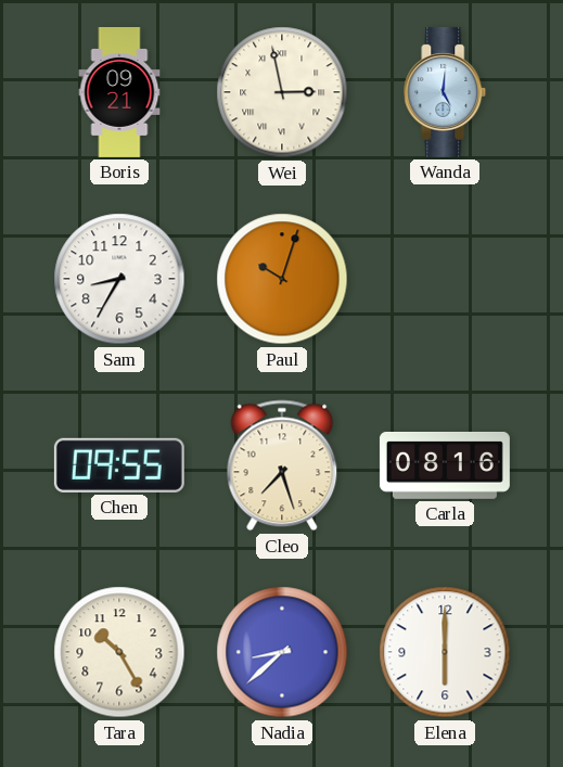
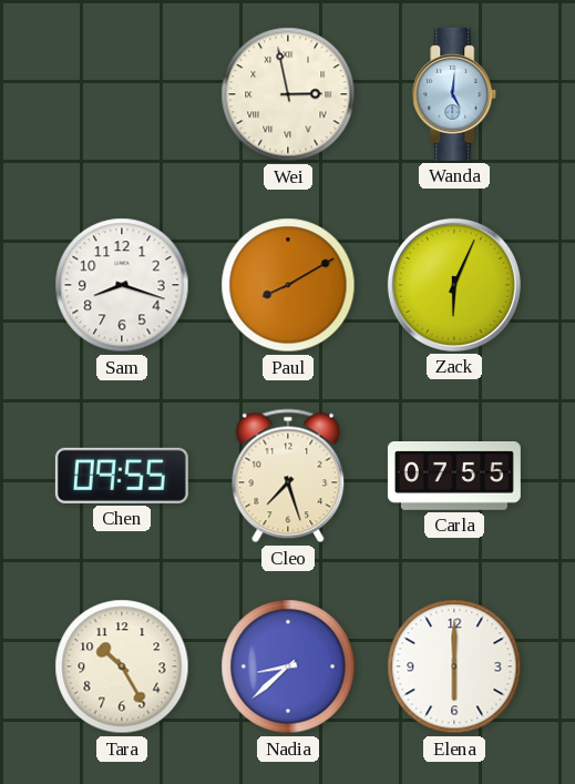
Boris: 09:21 -> none (119, 92)
Sam: 8:35 -> 8:18 (122, 285)
Paul: 10:03 -> 8:10 (288, 285)
Zack: none -> 6:04 (454, 285)
Carla: 08:16 -> 07:55 (454, 476)
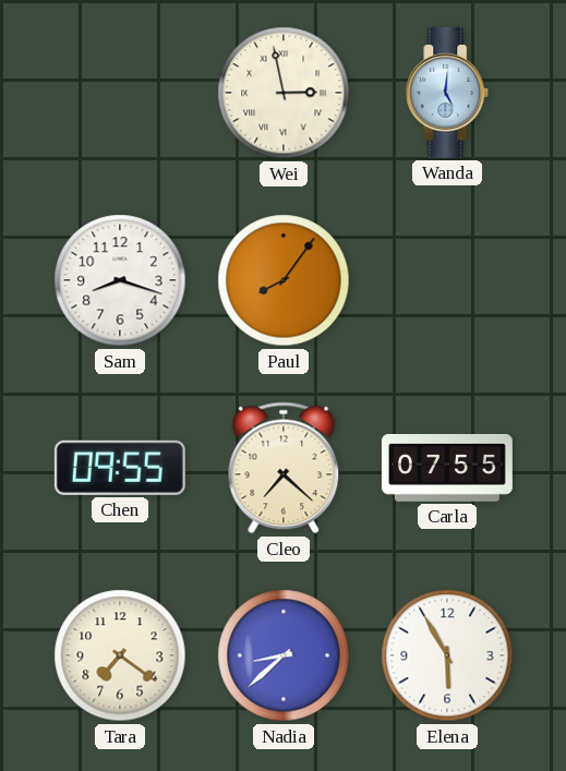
Paul: 8:10 -> 8:06 (284, 280)
Zack: 6:04 -> none (454, 285)
Cleo: 7:27 -> 7:22 (284, 468)
Tara: 10:25 -> 7:21 (120, 655)
Elena: 6:00 -> 5:55 (447, 655)
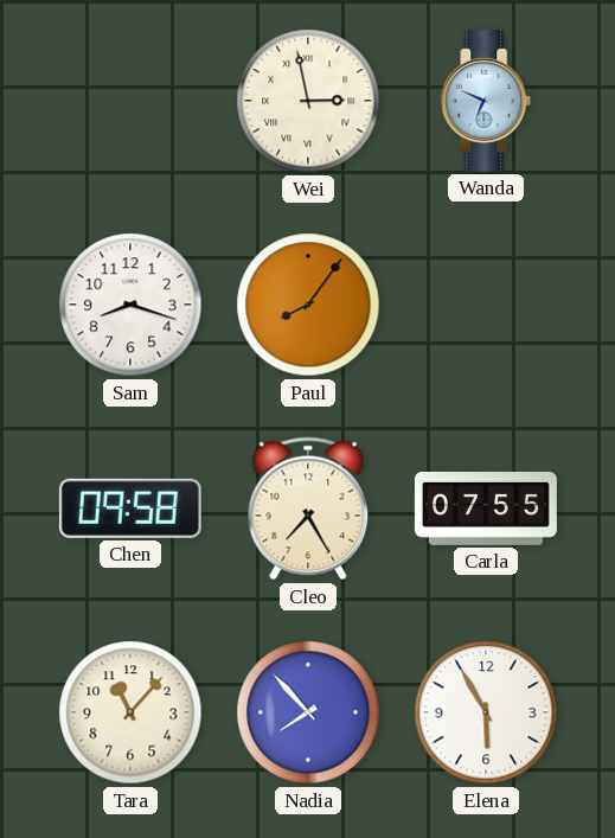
Wanda: 5:01 -> 6:49 (486, 101)
Chen: 09:55 -> 09:58 (130, 508)
Cleo: 7:22 -> 7:25 (308, 508)
Tara: 7:21 -> 11:07 (130, 712)
Nadia: 8:38 -> 7:53 (308, 712)
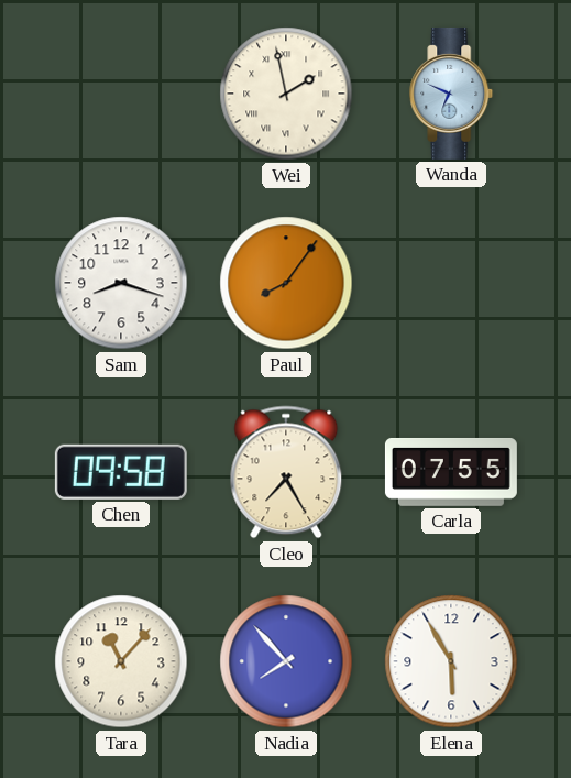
Wei: 2:58 -> 1:58 (286, 94)
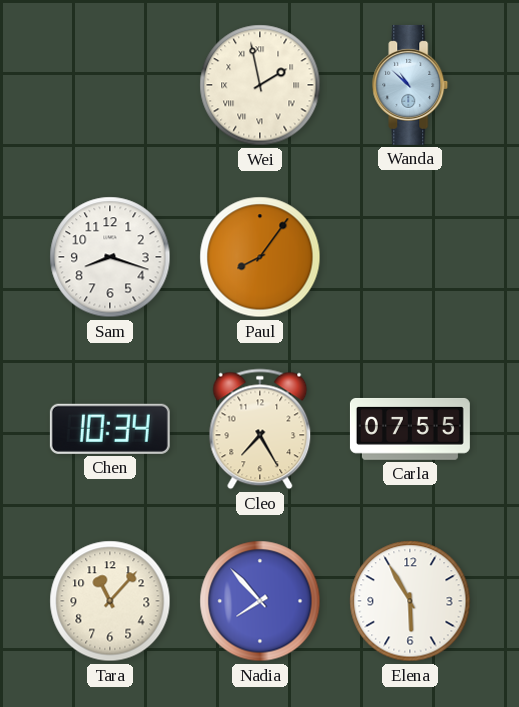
Wanda: 6:49 -> 10:52 (410, 85)
Chen: 09:58 -> 10:34 (110, 429)
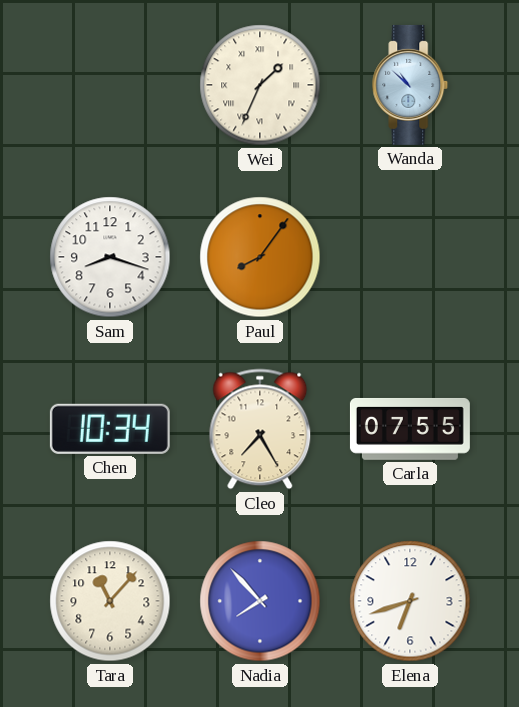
Wei: 1:58 -> 1:34 (260, 85)
Elena: 5:55 -> 6:42 (410, 601)
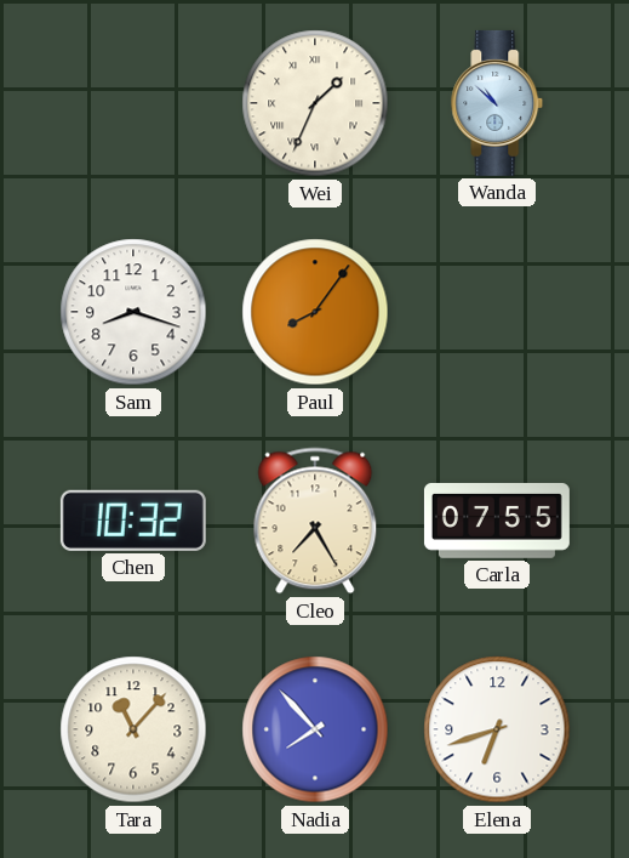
Chen: 10:34 -> 10:32 (133, 521)
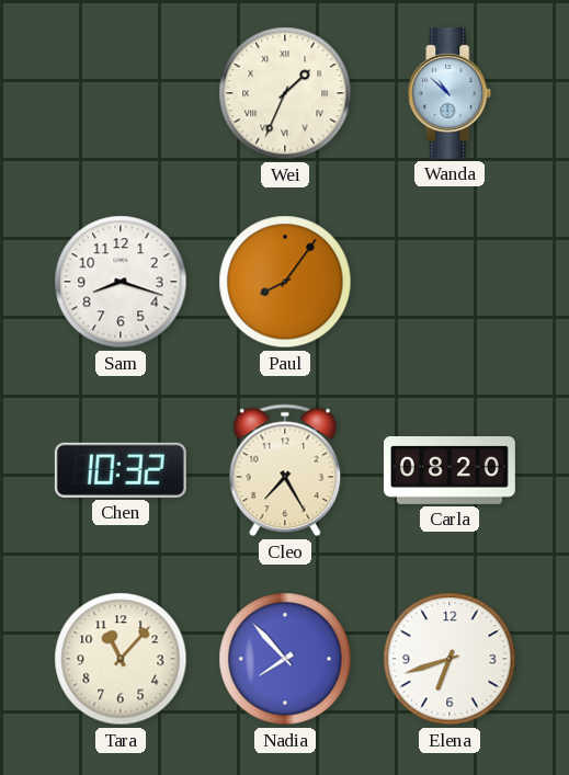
Carla: 07:55 -> 08:20 (449, 470)
